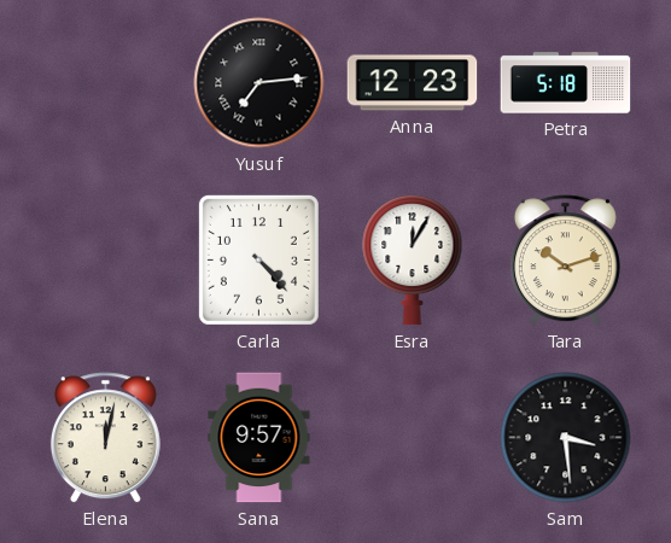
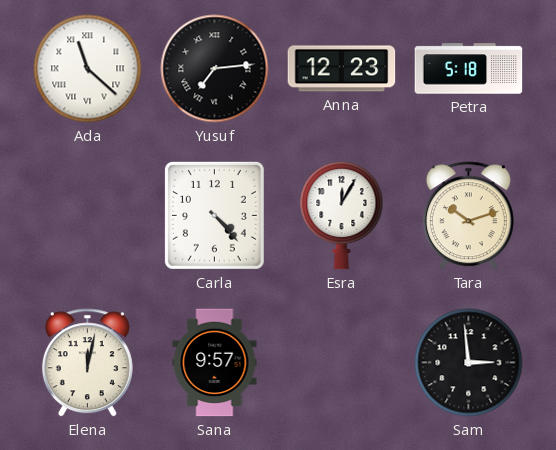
Ada: none -> 11:22 (88, 69)
Sam: 3:29 -> 2:59 (469, 363)
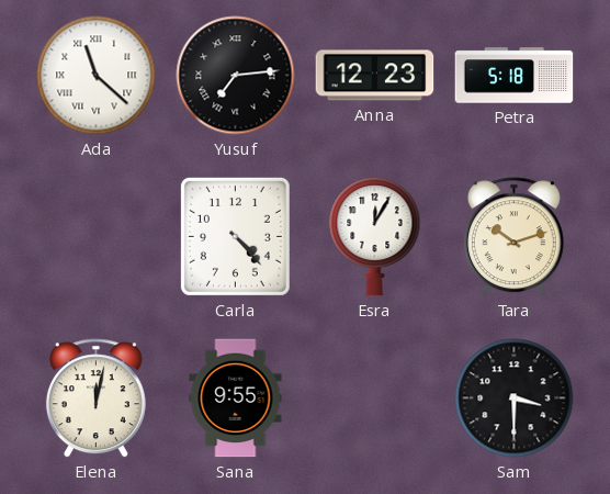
Sana: 9:57 -> 9:55 (236, 398)
Sam: 2:59 -> 3:30 (515, 398)
